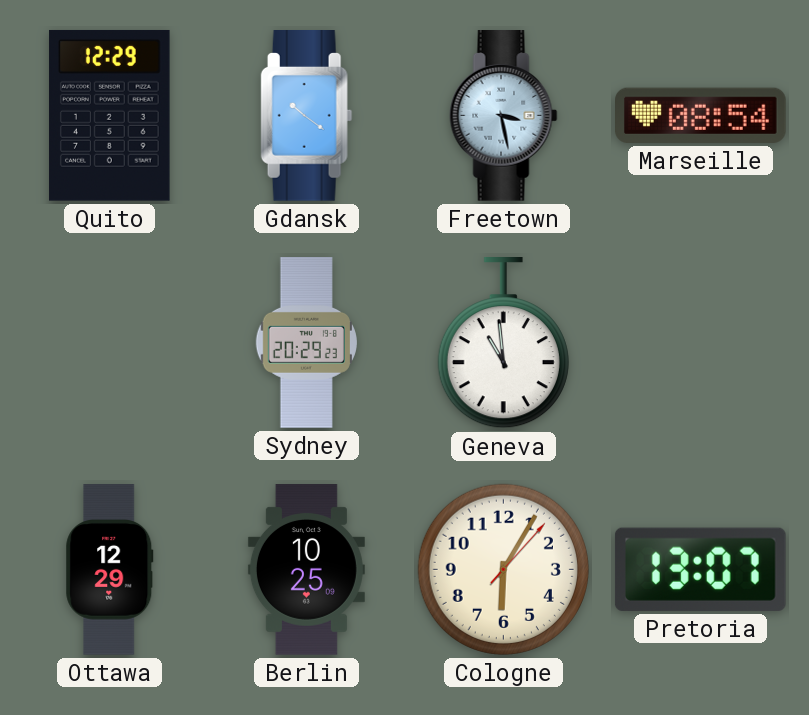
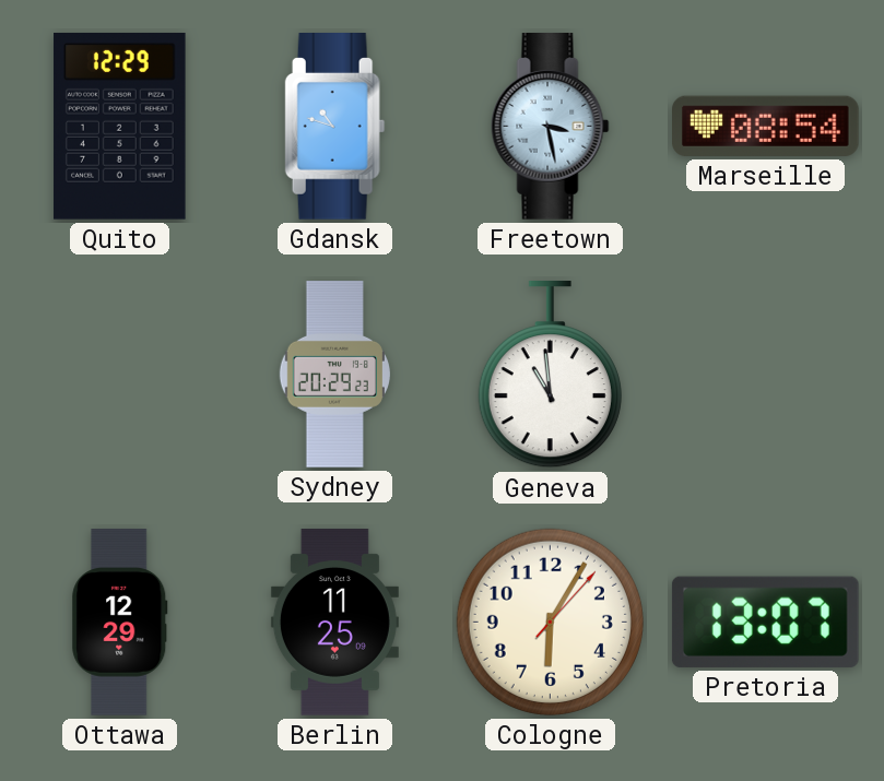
Gdansk: 10:21 -> 10:48 (335, 127)
Berlin: 10:25 -> 11:25 (334, 623)
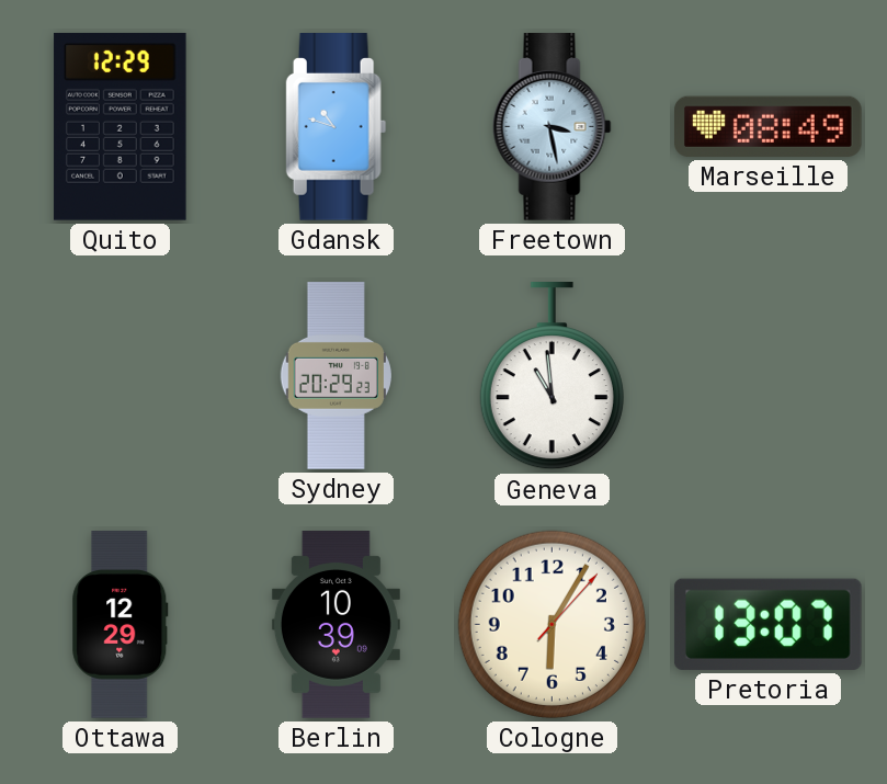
Marseille: 08:54 -> 08:49 (769, 126)
Berlin: 11:25 -> 10:39 (336, 625)
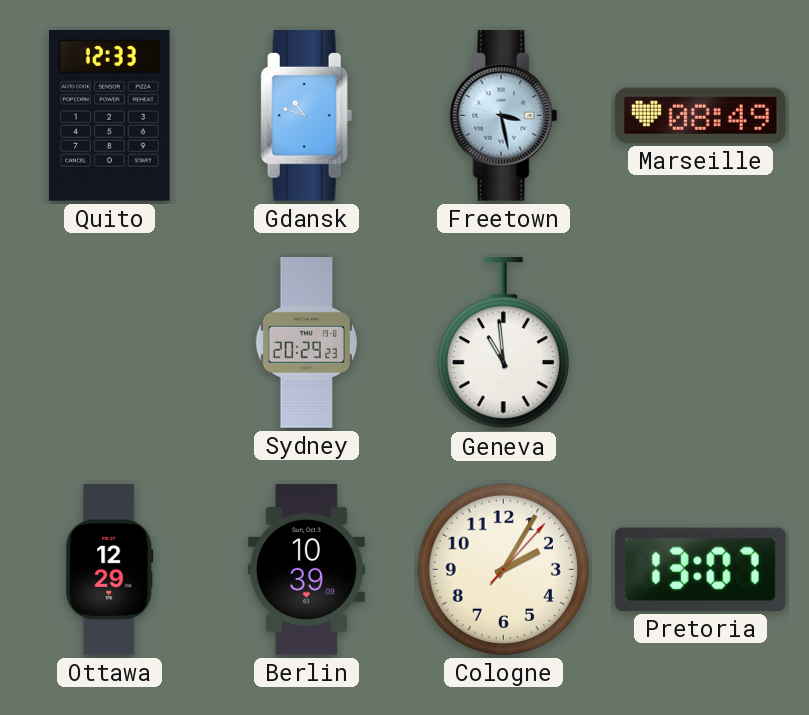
Quito: 12:29 -> 12:33 (110, 115)
Cologne: 6:05 -> 2:05 (503, 569)
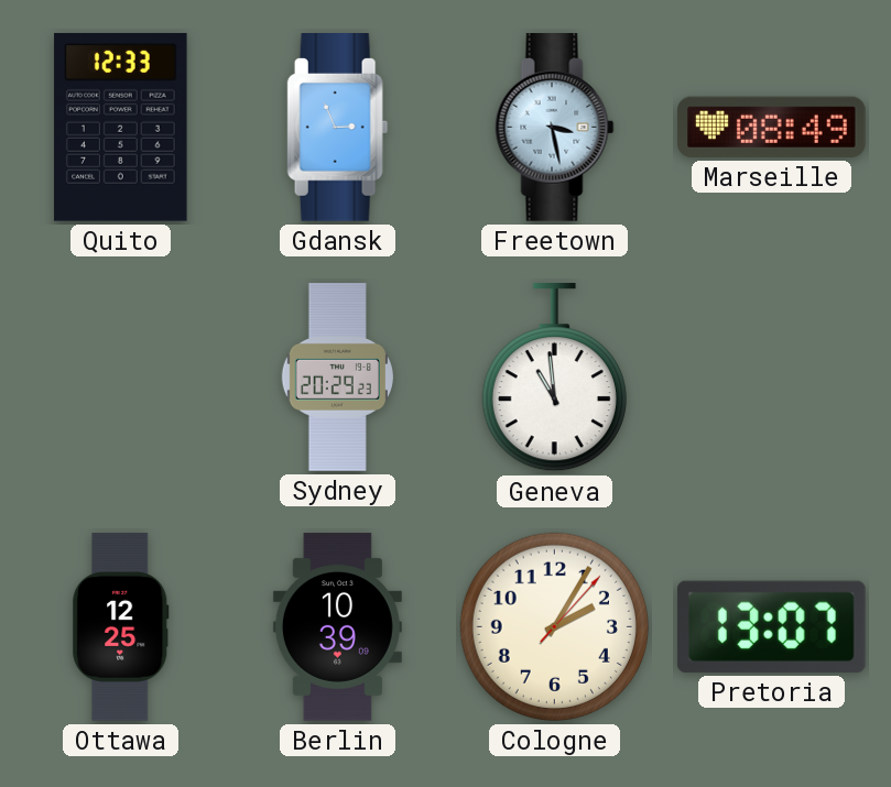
Gdansk: 10:48 -> 2:56 (338, 128)
Ottawa: 12:29 -> 12:25 (121, 627)
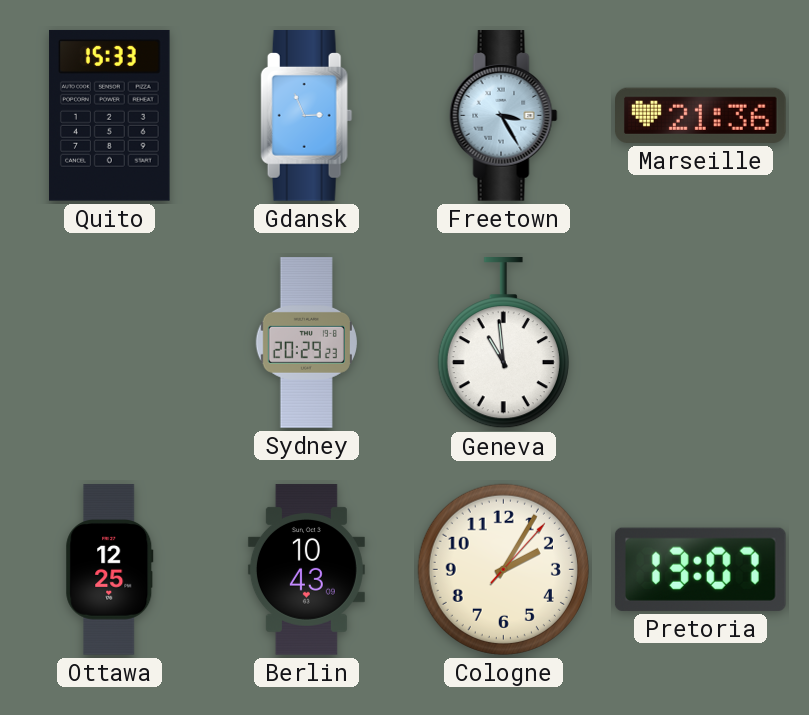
Quito: 12:33 -> 15:33 (110, 115)
Freetown: 3:28 -> 3:25 (504, 116)
Marseille: 08:49 -> 21:36 (701, 115)
Berlin: 10:39 -> 10:43 (306, 570)
